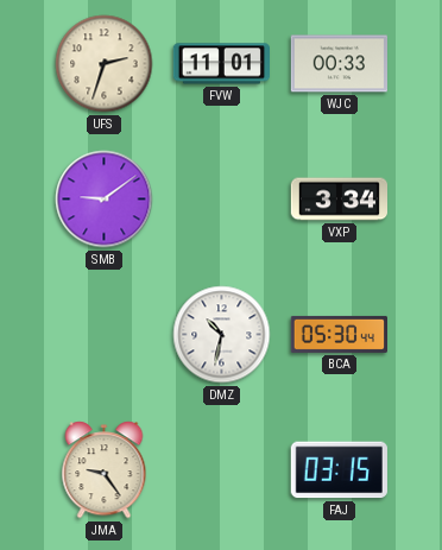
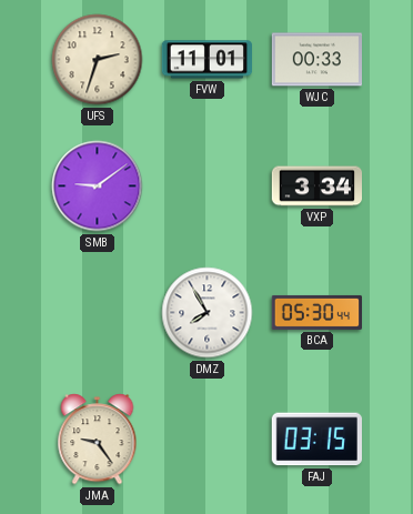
DMZ: 10:32 -> 7:55 (208, 313)
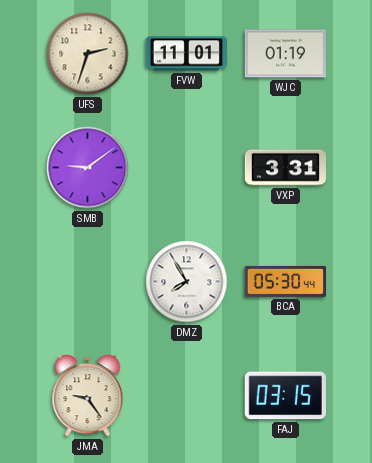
WJC: 00:33 -> 01:19 (285, 54)
VXP: 3:34 -> 3:31 (286, 168)
